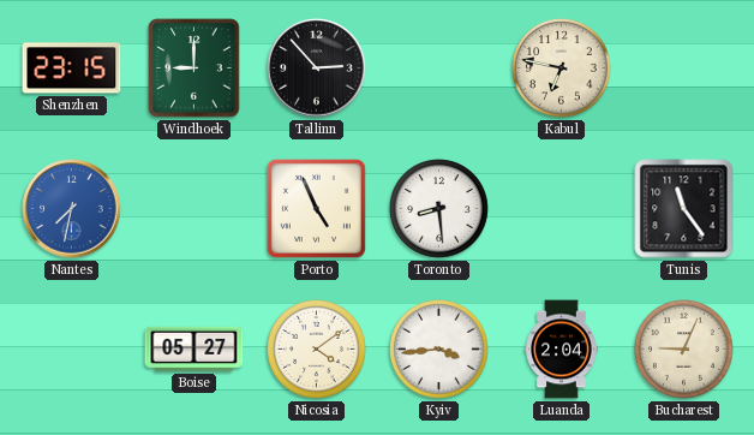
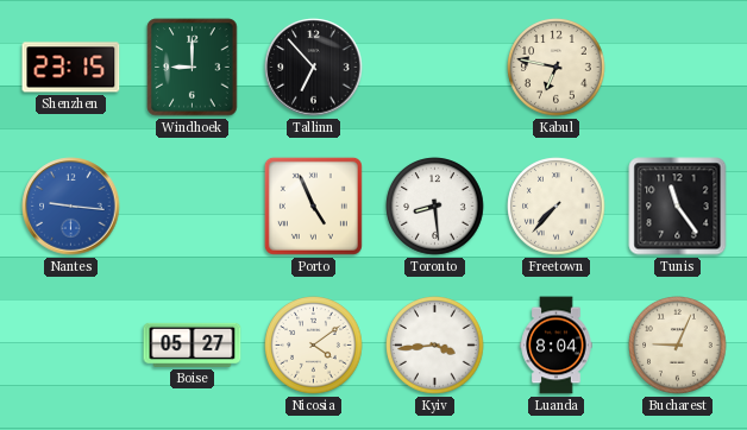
Tallinn: 2:53 -> 6:53 (314, 68)
Nantes: 7:32 -> 9:16 (71, 207)
Freetown: none -> 7:37 (557, 207)
Luanda: 2:04 -> 8:04 (557, 346)
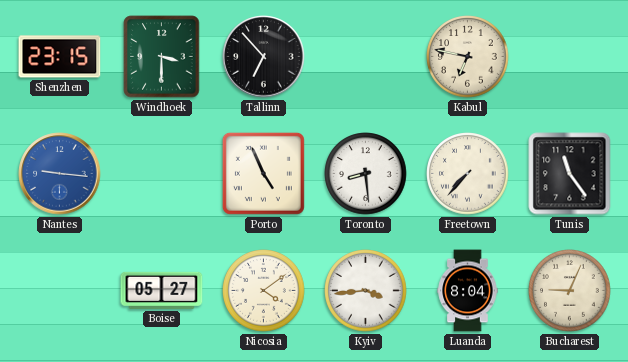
Windhoek: 9:00 -> 3:30 (162, 57)
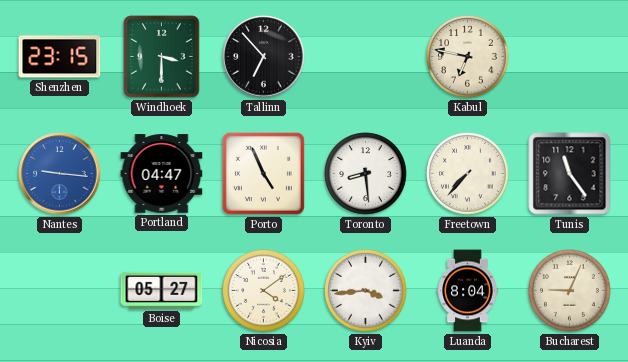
Portland: none -> 04:47 (162, 174)
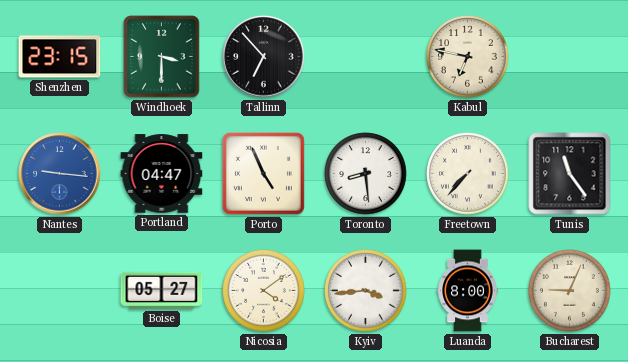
Luanda: 8:04 -> 8:00 (468, 291)
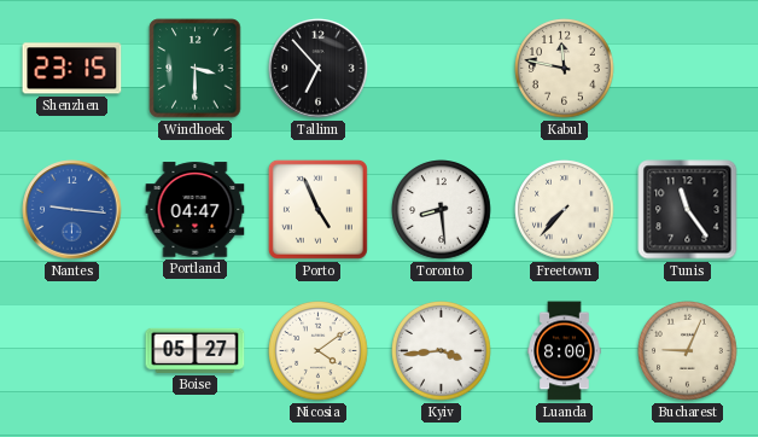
Kabul: 6:47 -> 11:47 (565, 69)
